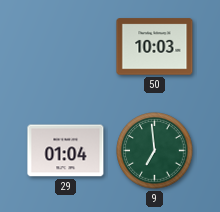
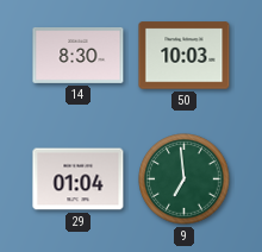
14: none -> 8:30 (79, 55)
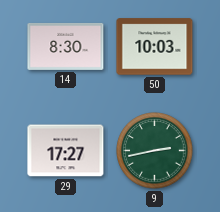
29: 01:04 -> 17:27 (66, 151)
9: 6:59 -> 2:43 (155, 151)
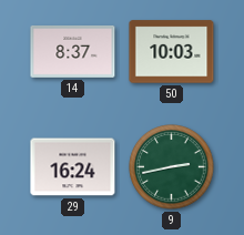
14: 8:30 -> 8:37 (73, 51)
29: 17:27 -> 16:24 (73, 167)
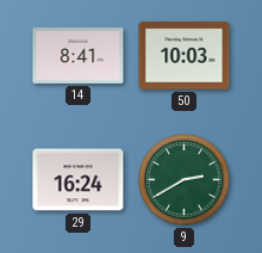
14: 8:37 -> 8:41 (79, 55)
9: 2:43 -> 2:40 (185, 180)
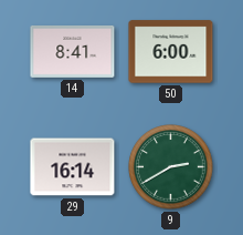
50: 10:03 -> 6:00 (171, 52)
29: 16:24 -> 16:14 (73, 167)
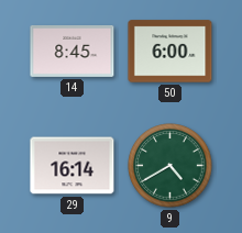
14: 8:41 -> 8:45 (73, 51)
9: 2:40 -> 4:40 (170, 166)
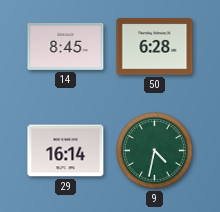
50: 6:00 -> 6:28 (155, 47)
9: 4:40 -> 4:32 (155, 151)
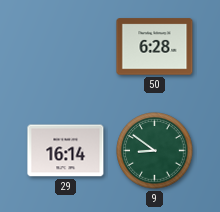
14: 8:45 -> none (66, 46)
9: 4:32 -> 8:51 (155, 151)
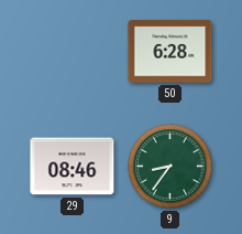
29: 16:14 -> 08:46 (73, 167)
9: 8:51 -> 8:36 (170, 167)
